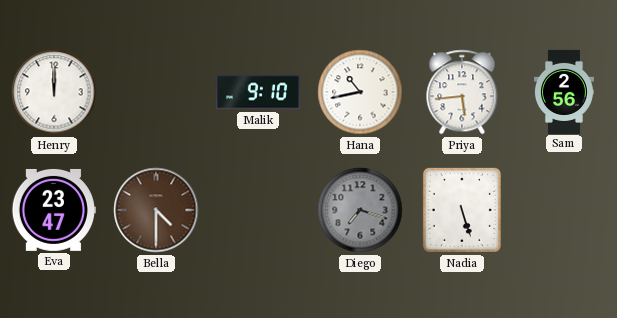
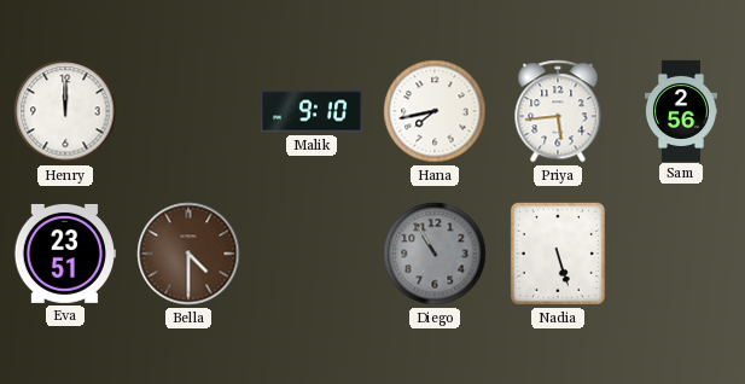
Hana: 10:43 -> 7:43 (435, 111)
Eva: 23:47 -> 23:51 (65, 254)
Diego: 7:18 -> 10:55 (435, 254)
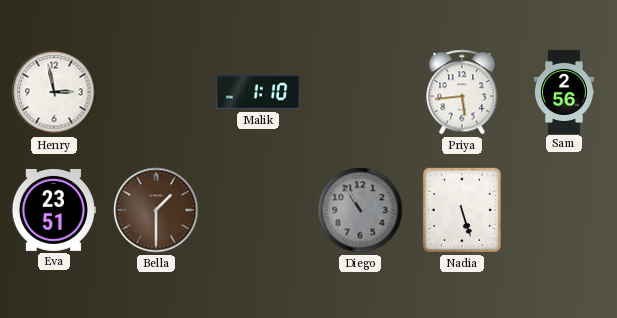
Henry: 12:00 -> 2:58 (54, 92)
Malik: 9:10 -> 1:10 (258, 92)
Hana: 7:43 -> none (435, 111)
Bella: 4:30 -> 1:30 (156, 210)
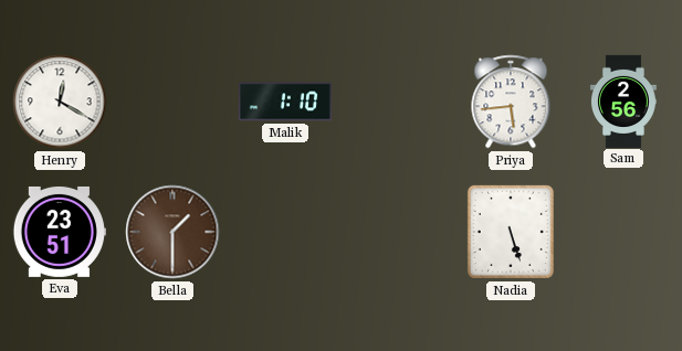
Henry: 2:58 -> 12:20 (60, 102)
Diego: 10:55 -> none (360, 210)
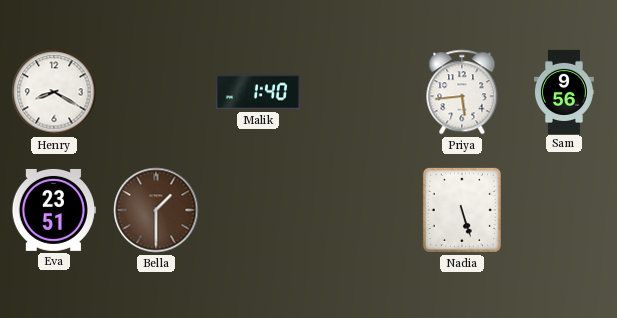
Henry: 12:20 -> 8:20 (54, 92)
Malik: 1:10 -> 1:40 (258, 92)
Sam: 2:56 -> 9:56 (564, 91)
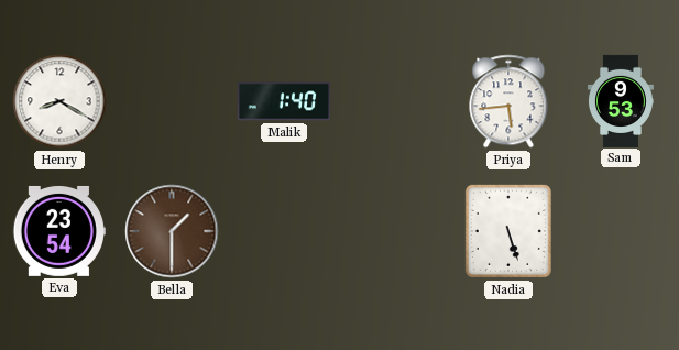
Sam: 9:56 -> 9:53 (621, 100)
Eva: 23:51 -> 23:54 (59, 231)
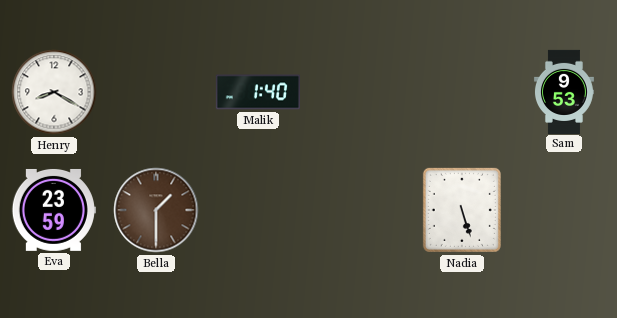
Priya: 5:44 -> none (508, 101)
Eva: 23:54 -> 23:59 (54, 210)
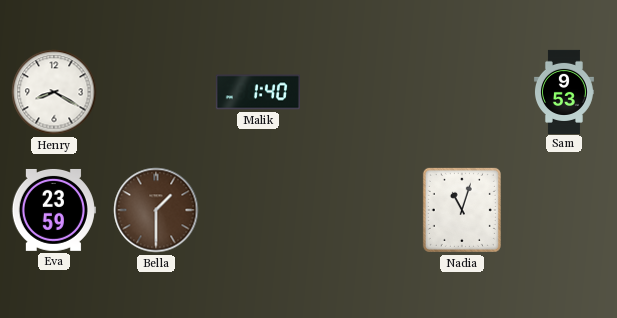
Nadia: 5:27 -> 11:03 (462, 210)
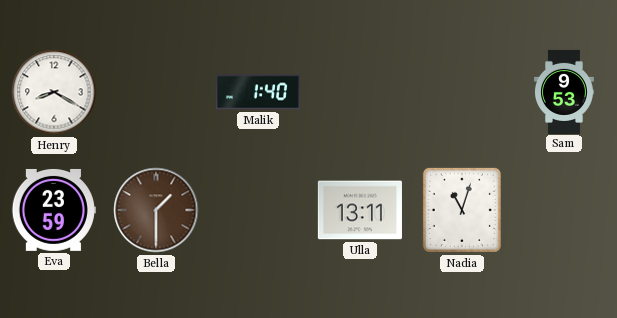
Ulla: none -> 13:11 (360, 210)
